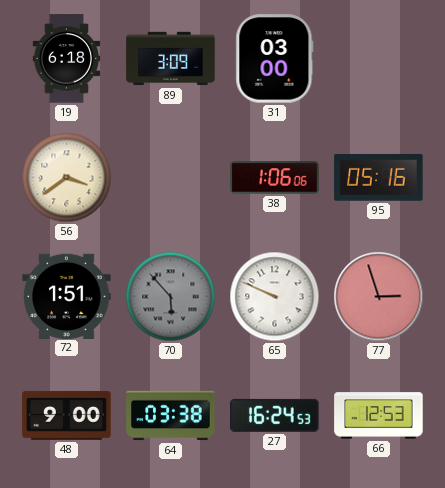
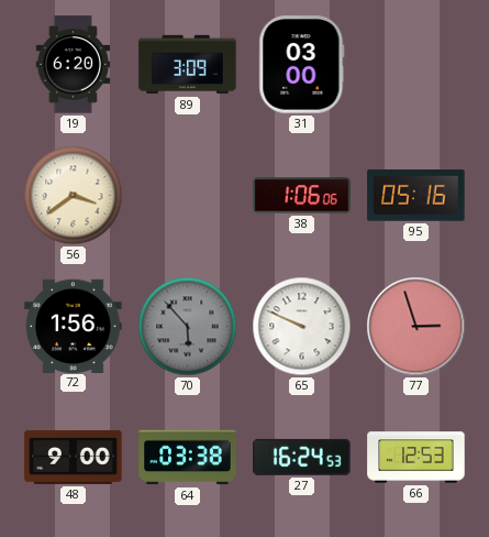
19: 6:18 -> 6:20 (74, 65)
72: 1:51 -> 1:56 (74, 326)
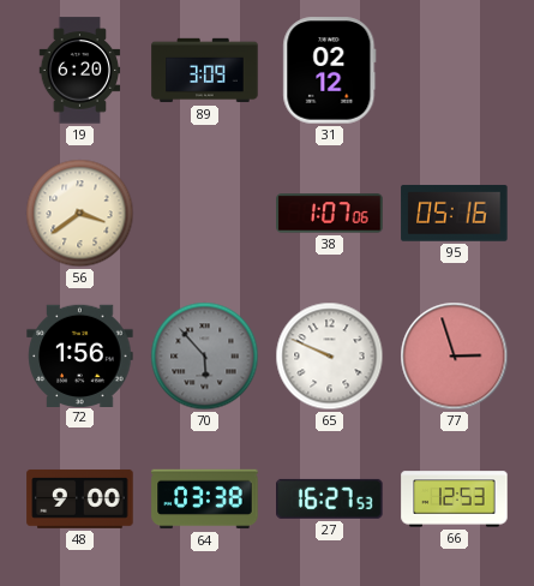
31: 03:00 -> 02:12 (330, 71)
38: 1:06 -> 1:07 (330, 214)
27: 16:24 -> 16:27 (330, 498)
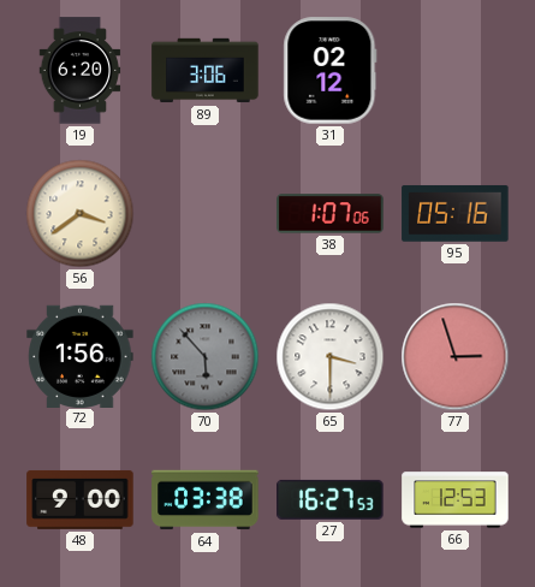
89: 3:09 -> 3:06 (206, 71)
65: 9:49 -> 3:30 (331, 357)
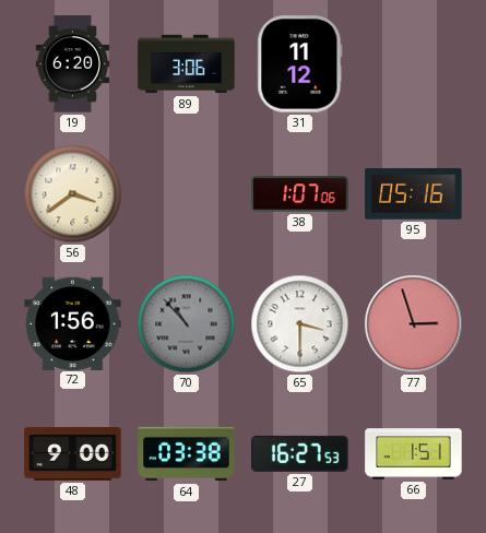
31: 02:12 -> 11:12 (300, 64)
70: 5:53 -> 10:53 (187, 324)
66: 12:53 -> 1:51 (414, 454)
